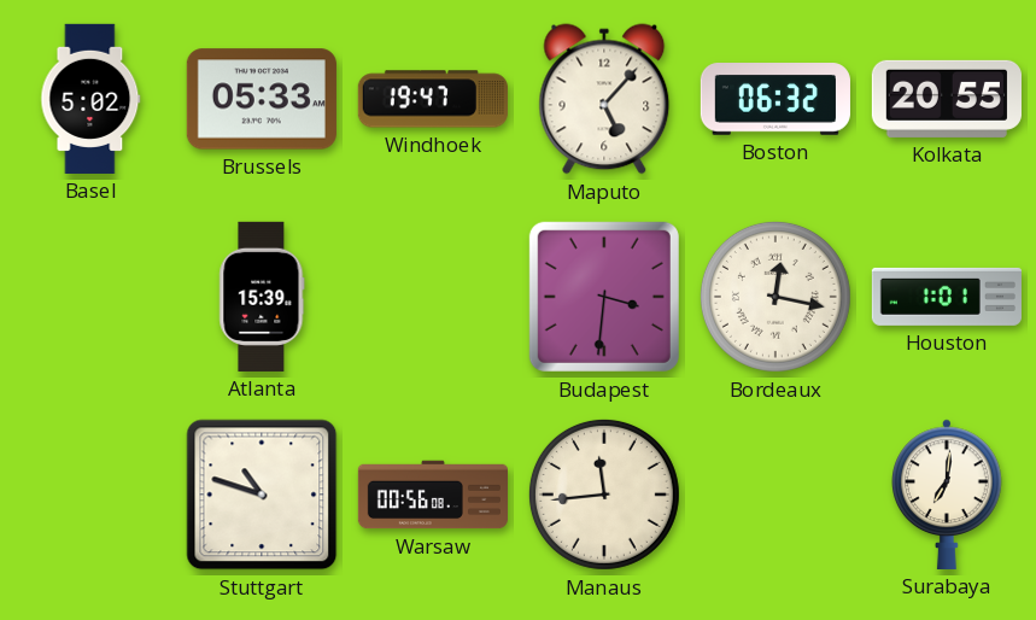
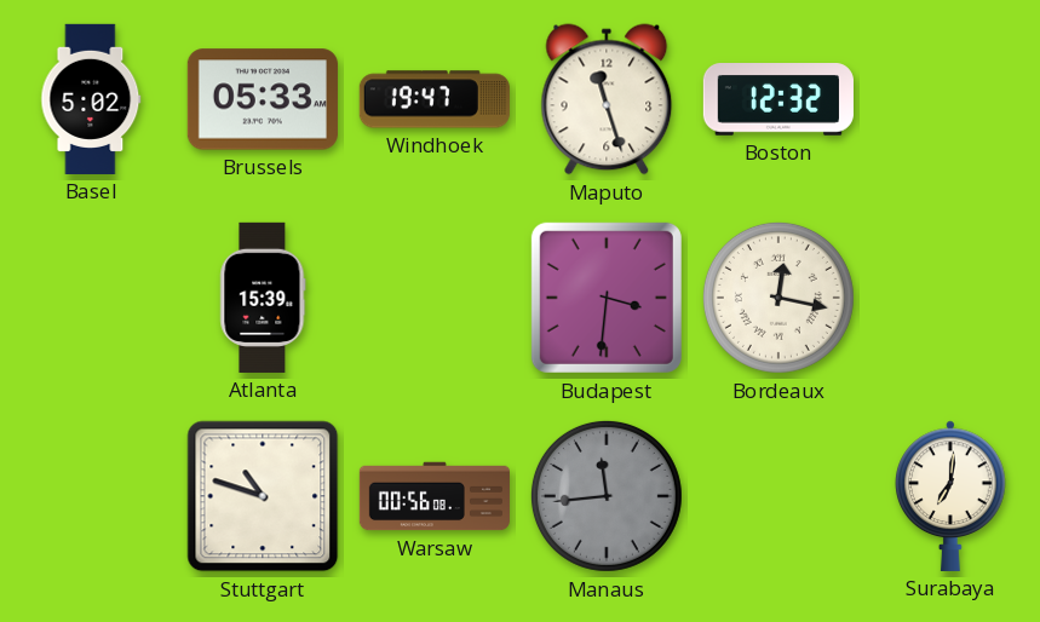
Maputo: 5:07 -> 11:27 (607, 99)
Boston: 06:32 -> 12:32 (778, 99)
Kolkata: 20:55 -> none (947, 99)
Houston: 1:01 -> none (947, 297)
Manaus dial: cream -> grey (607, 496)
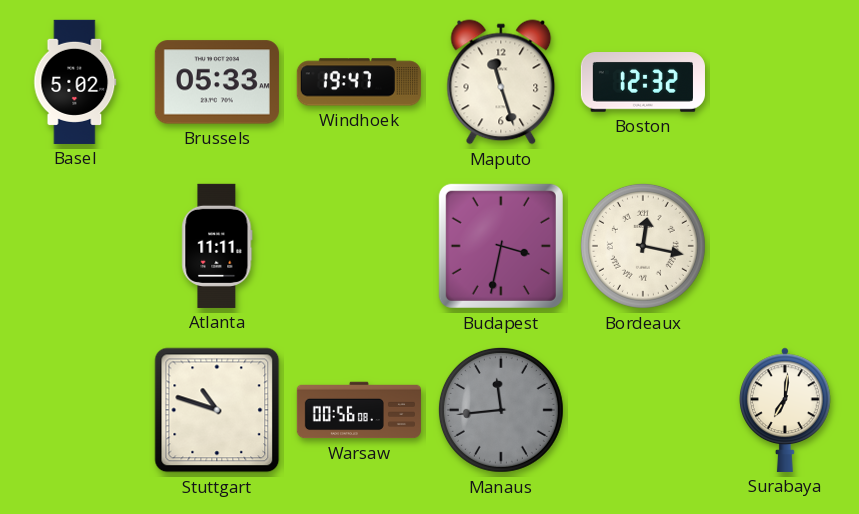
Atlanta: 15:39 -> 11:11 (217, 246)
Budapest: 3:31 -> 3:32 (501, 246)
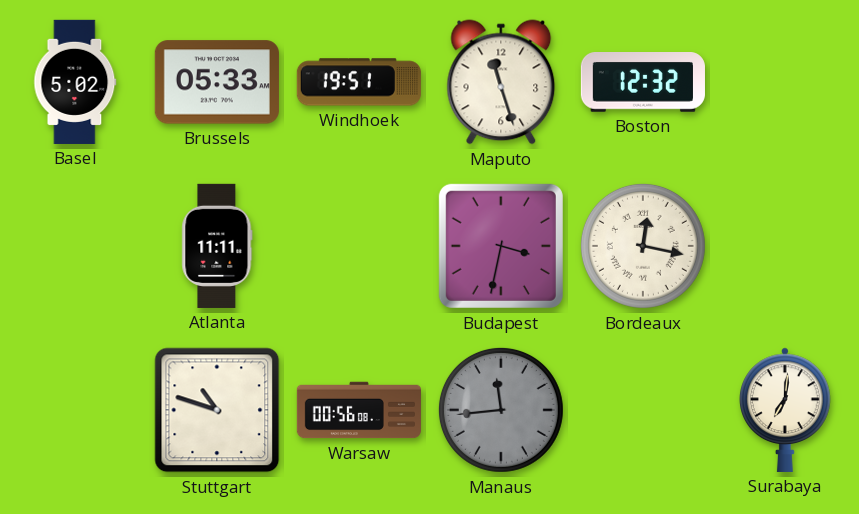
Windhoek: 19:47 -> 19:51 (359, 82)
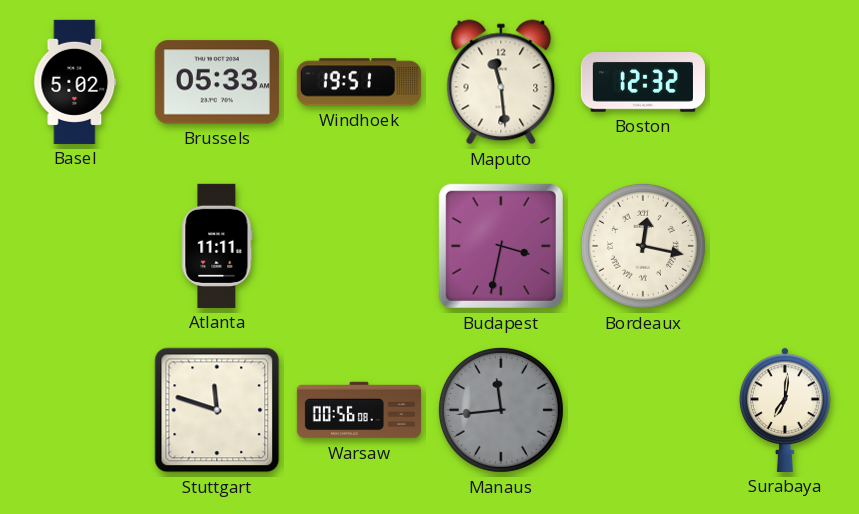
Maputo: 11:27 -> 11:29 (501, 82)
Stuttgart: 10:48 -> 11:48 (217, 410)
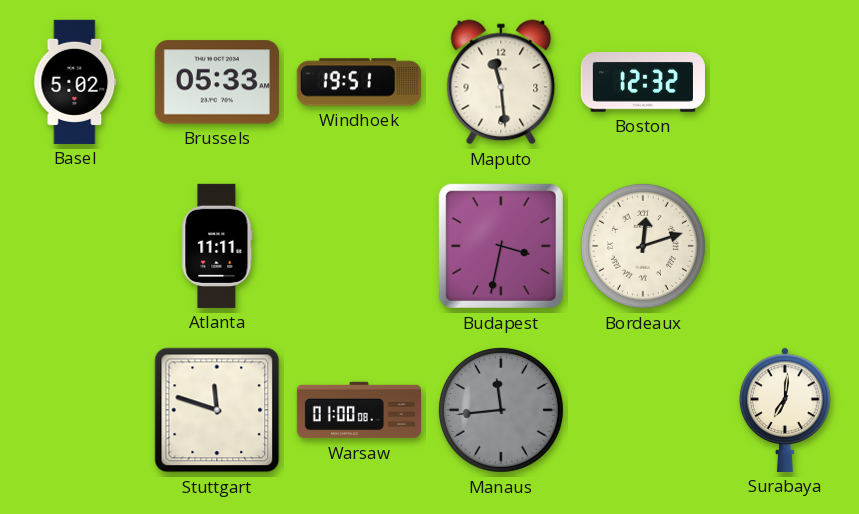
Bordeaux: 12:17 -> 12:12 (643, 246)
Warsaw: 00:56 -> 01:00 (359, 410)
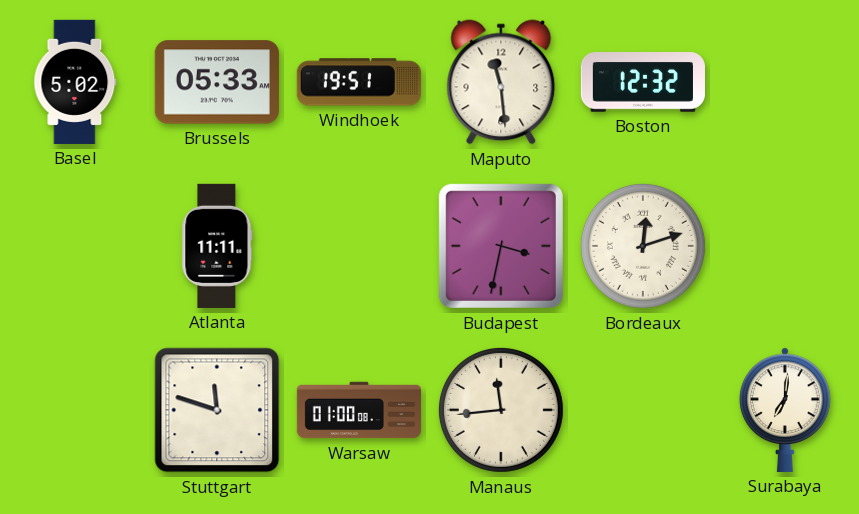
Manaus dial: grey -> cream (501, 410)
